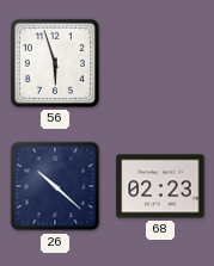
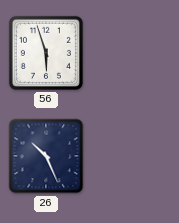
26: 10:22 -> 10:26 (46, 156)
68: 02:23 -> none (160, 186)
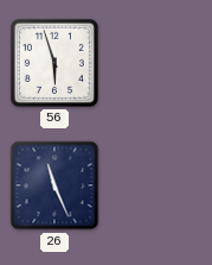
26: 10:26 -> 11:26 (54, 185)
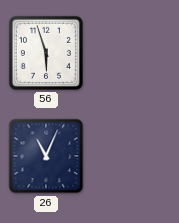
26: 11:26 -> 11:04 (46, 156)
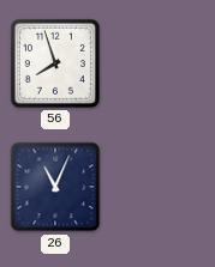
56: 5:57 -> 7:57 (55, 63)
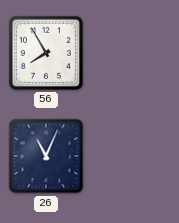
56: 7:57 -> 7:55 (46, 53)
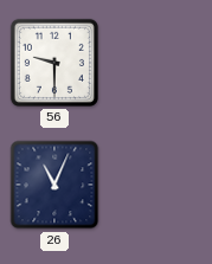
56: 7:55 -> 9:30 (54, 63)
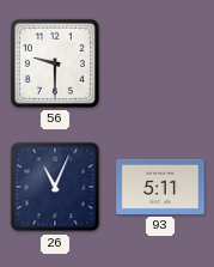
93: none -> 5:11 (160, 187)
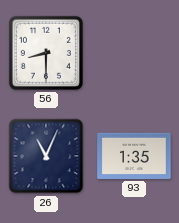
56: 9:30 -> 8:30 (46, 53)
93: 5:11 -> 1:35 (134, 156)
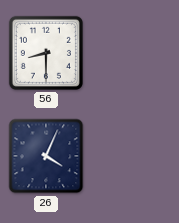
26: 11:04 -> 4:04 (46, 156)
93: 1:35 -> none (134, 156)
